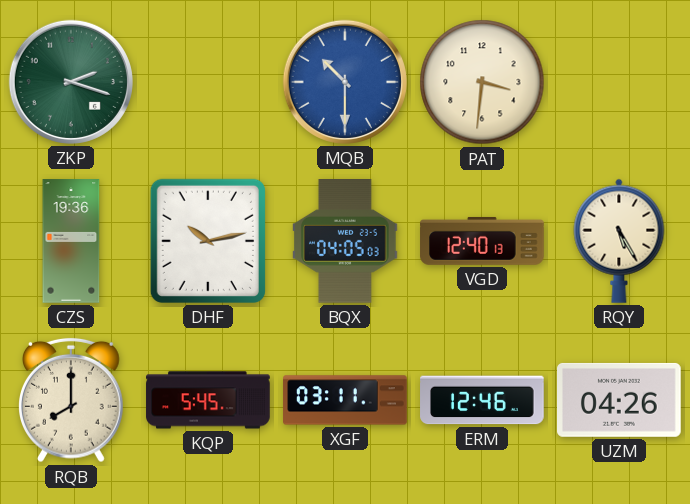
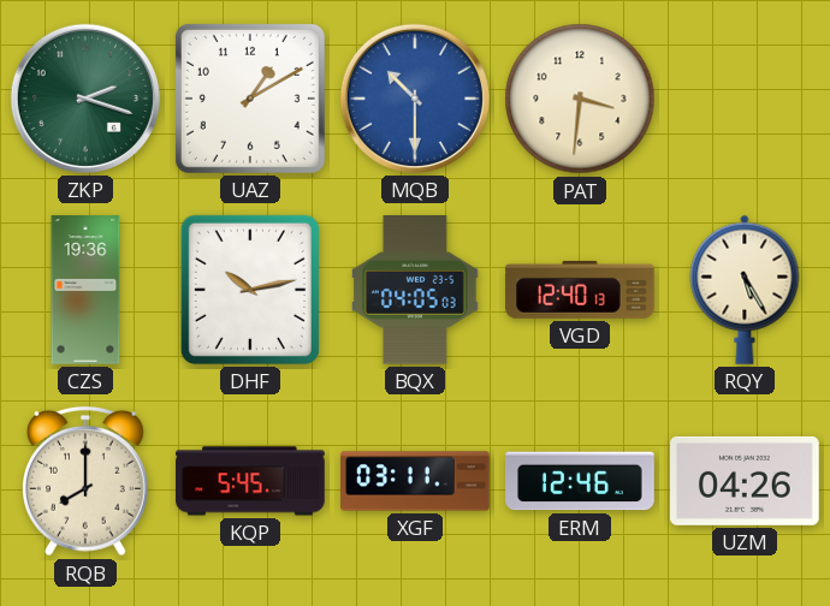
UAZ: none -> 1:10 (250, 99)
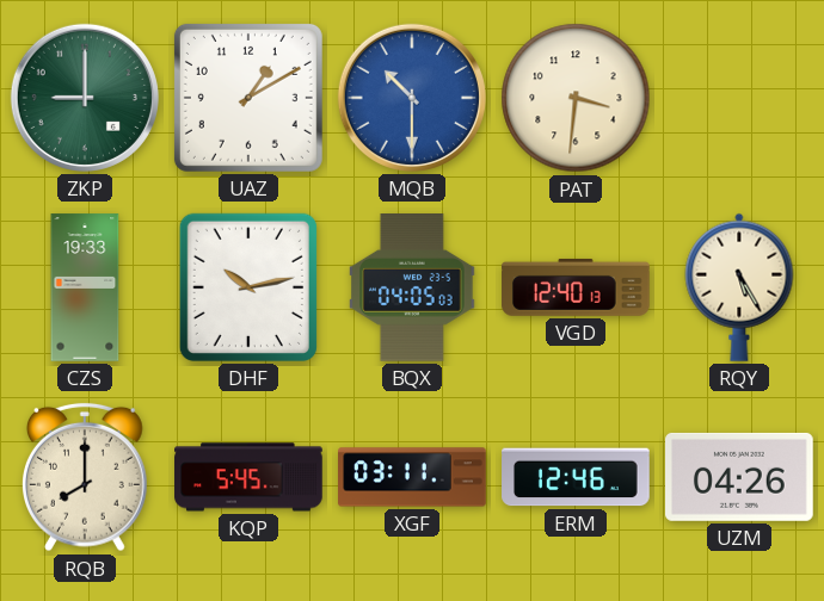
ZKP: 2:18 -> 9:00 (85, 98)
CZS: 19:36 -> 19:33 (85, 287)
